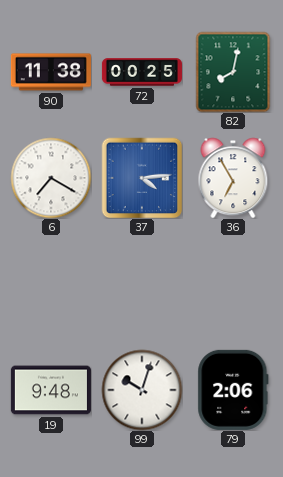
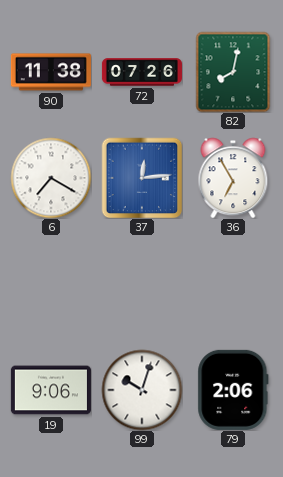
72: 00:25 -> 07:26 (142, 72)
37: 4:14 -> 12:14 (142, 178)
19: 9:48 -> 9:06 (51, 390)
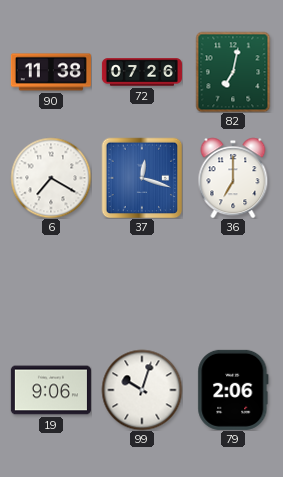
82: 8:02 -> 7:02 (233, 72)
37: 12:14 -> 12:18 (142, 178)
36: 6:55 -> 7:00 (233, 178)
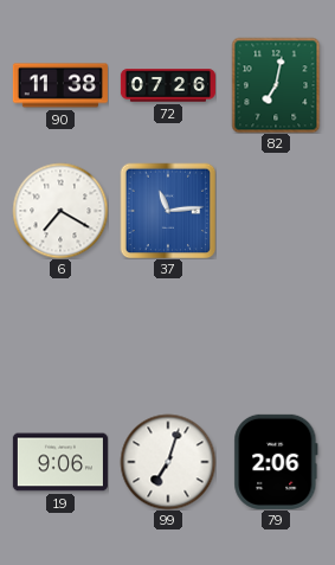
37: 12:18 -> 11:14 (168, 211)
36: 7:00 -> none (233, 178)
99: 10:03 -> 7:03 (168, 462)
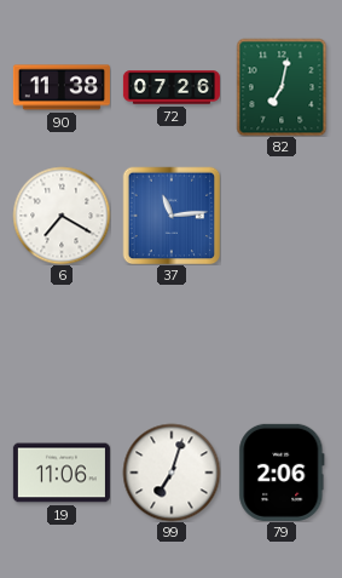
19: 9:06 -> 11:06 (62, 473)
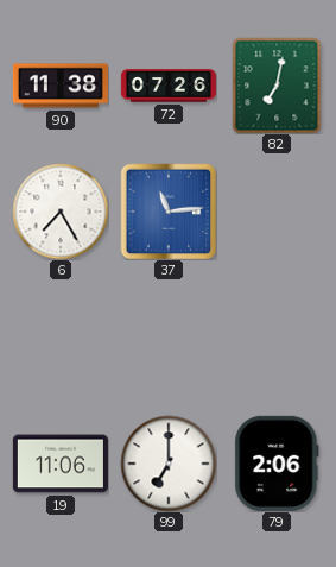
6: 7:20 -> 7:25 (61, 212)
99: 7:03 -> 7:00 (169, 464)
